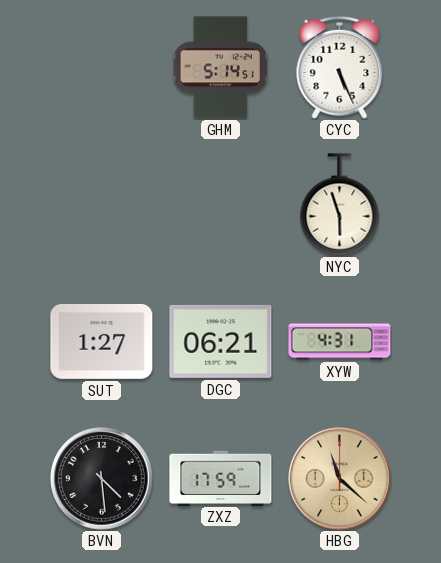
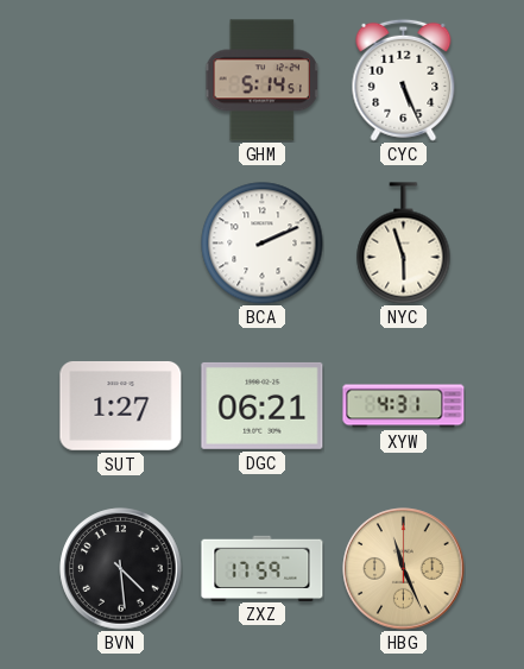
BCA: none -> 2:11 (263, 244)
HBG: 11:22 -> 11:26 (404, 569)
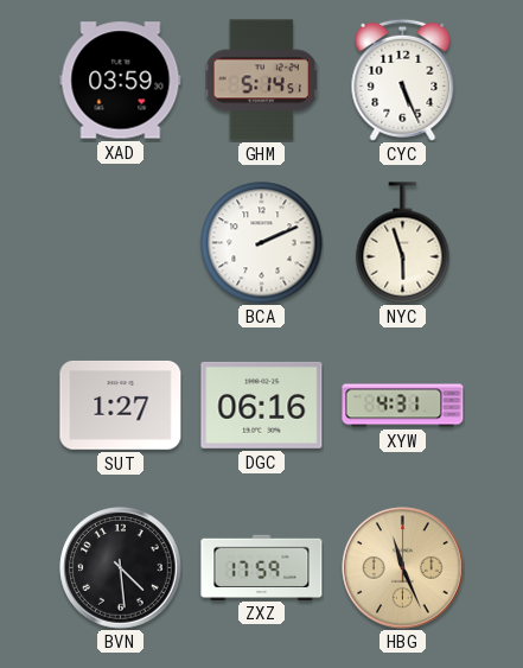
XAD: none -> 03:59 (121, 81)
DGC: 06:21 -> 06:16 (262, 405)
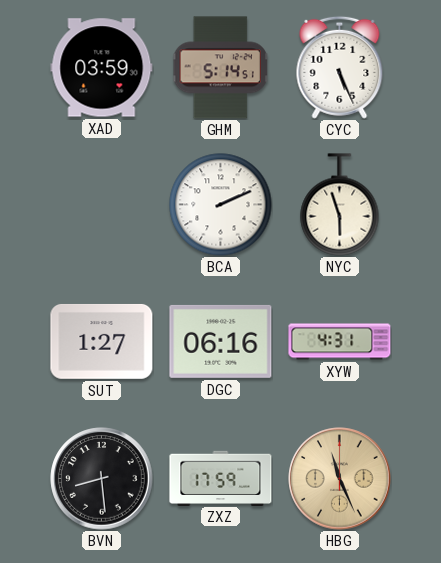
BVN: 4:29 -> 8:29 (102, 479)
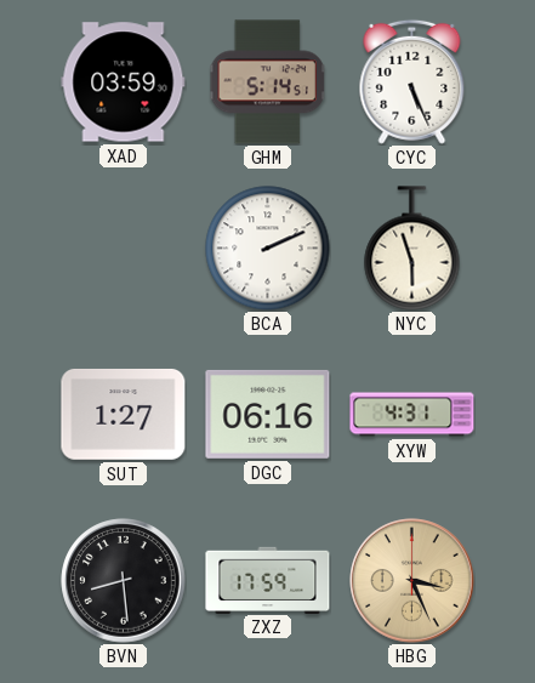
HBG: 11:26 -> 3:26 (412, 581)
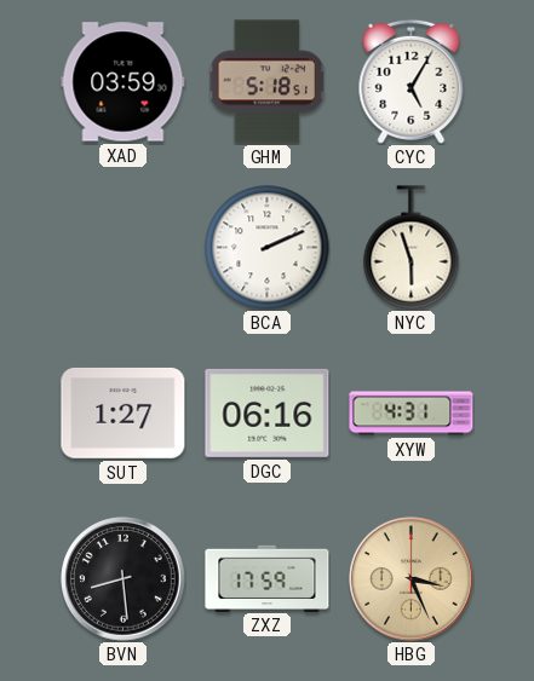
GHM: 5:14 -> 5:18 (268, 82)
CYC: 5:26 -> 5:05 (412, 81)
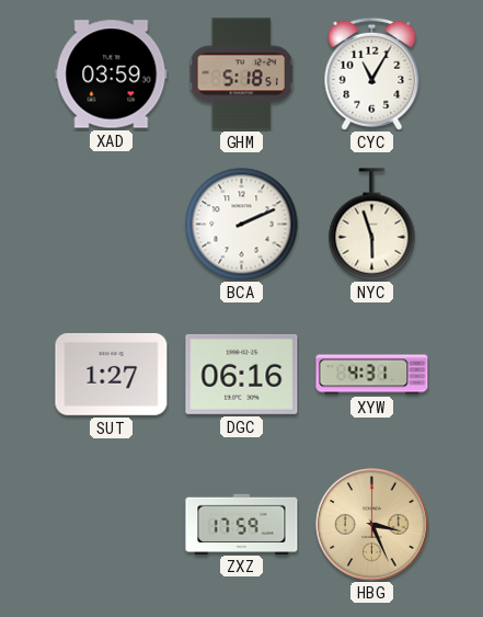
CYC: 5:05 -> 11:05 (372, 73)
BVN: 8:29 -> none (124, 579)
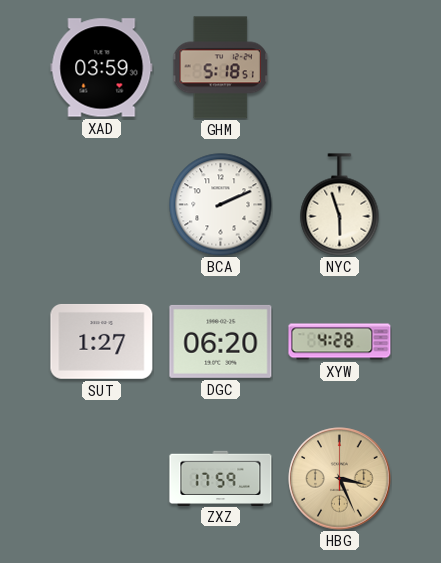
CYC: 11:05 -> none (372, 73)
DGC: 06:16 -> 06:20 (221, 341)
XYW: 4:31 -> 4:28 (340, 342)
